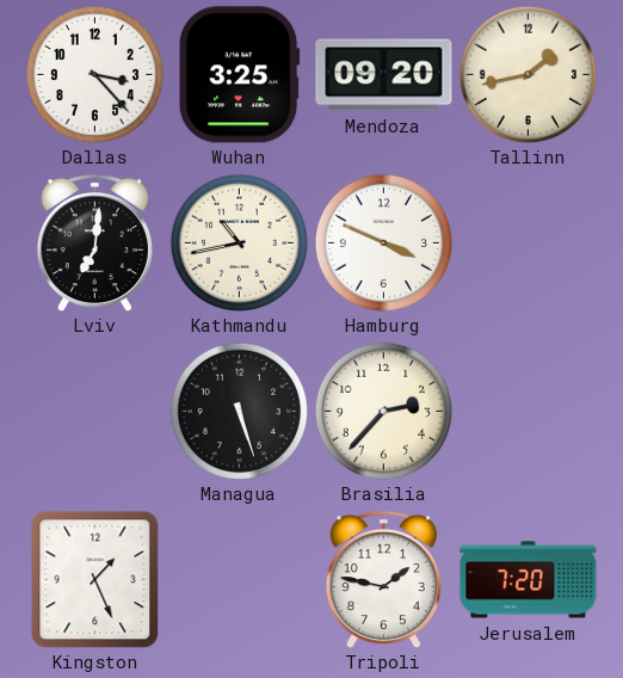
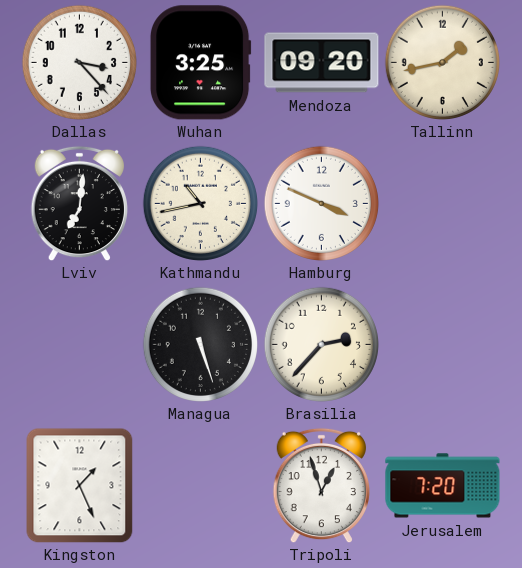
Tripoli: 1:47 -> 12:57 (321, 485)
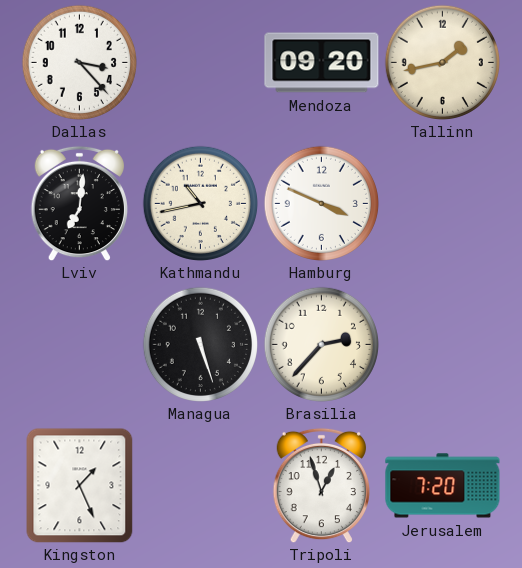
Wuhan: 3:25 -> none (200, 63)
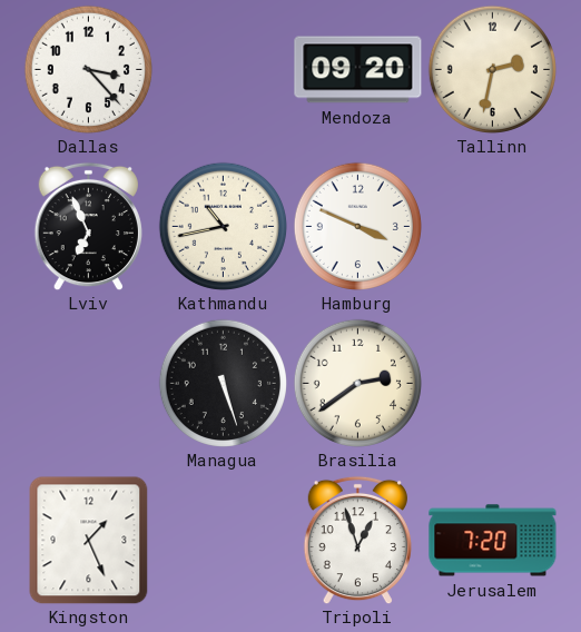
Tallinn: 1:43 -> 2:32 (492, 69)
Lviv: 7:01 -> 6:56 (88, 226)
Brasilia: 2:37 -> 2:39 (357, 383)
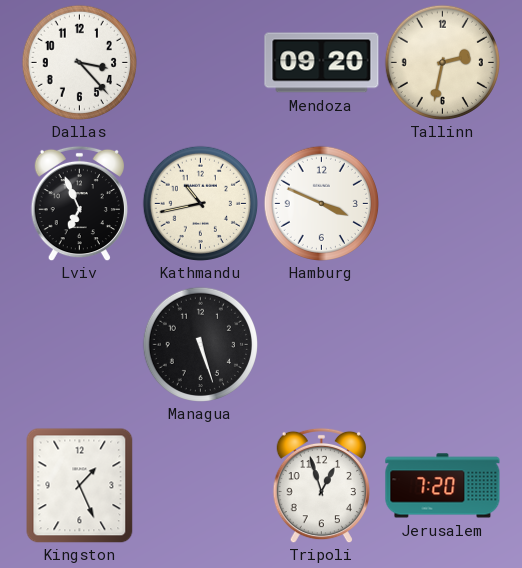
Brasilia: 2:39 -> none (357, 383)
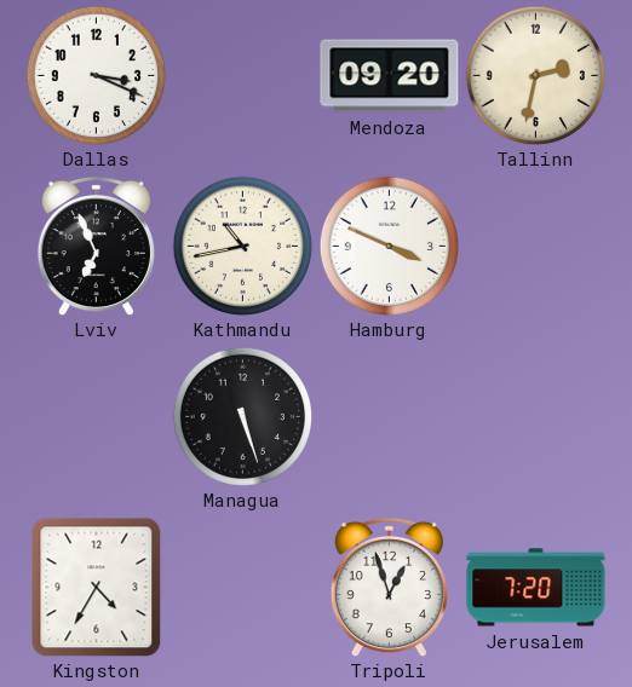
Dallas: 3:23 -> 3:19 (96, 75)
Kingston: 1:26 -> 4:35 (97, 587)
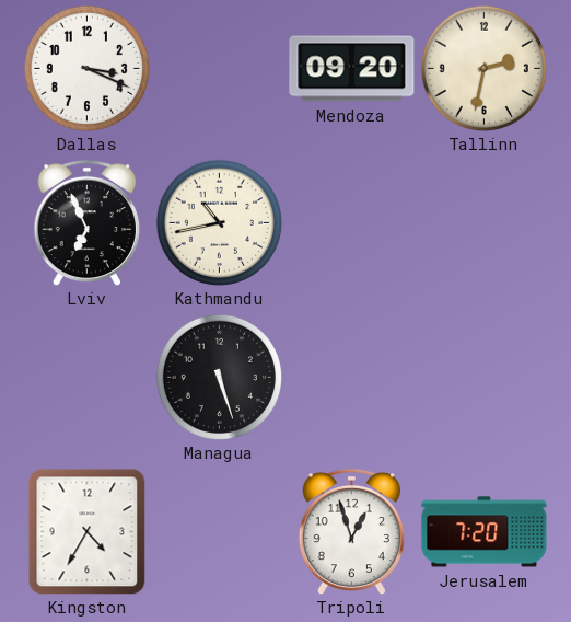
Hamburg: 3:49 -> none (389, 246)
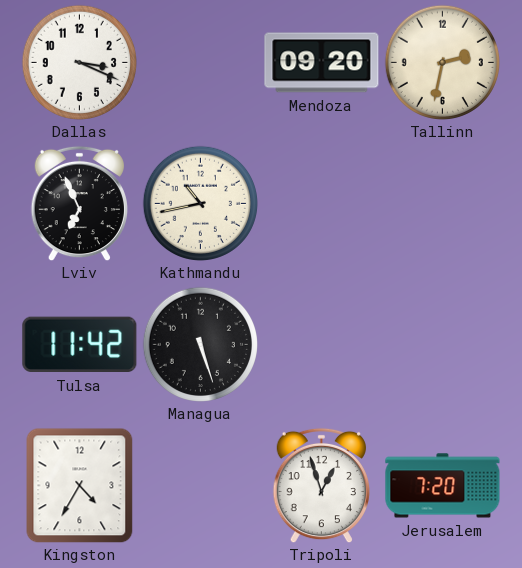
Tulsa: none -> 11:42 (80, 345)
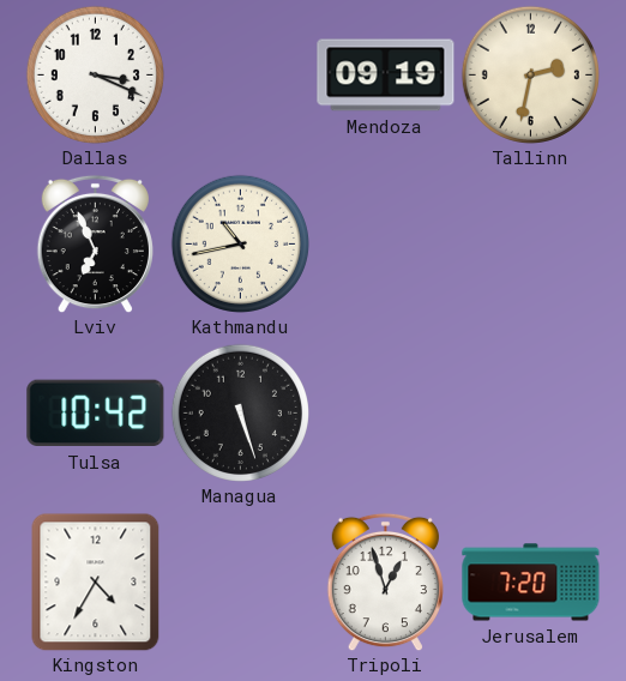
Mendoza: 09:20 -> 09:19 (386, 76)
Tulsa: 11:42 -> 10:42 (96, 414)
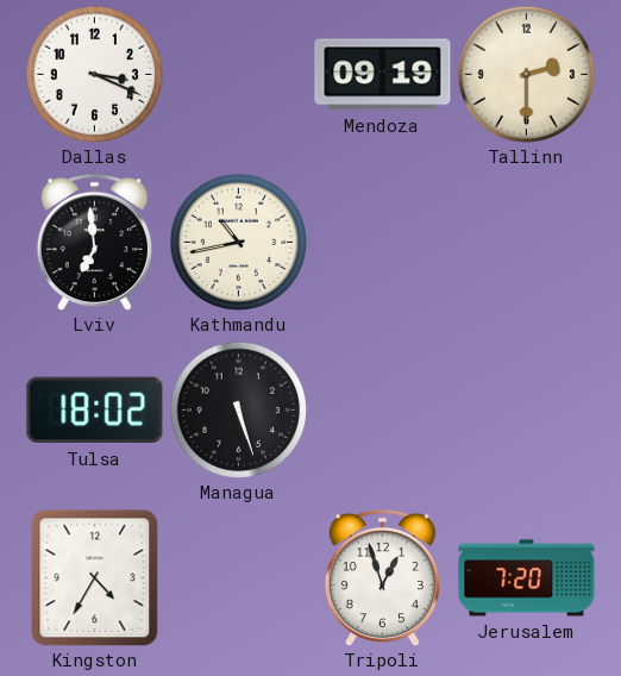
Tallinn: 2:32 -> 2:30 (526, 74)
Lviv: 6:56 -> 6:59 (94, 242)
Tulsa: 10:42 -> 18:02 (95, 411)
